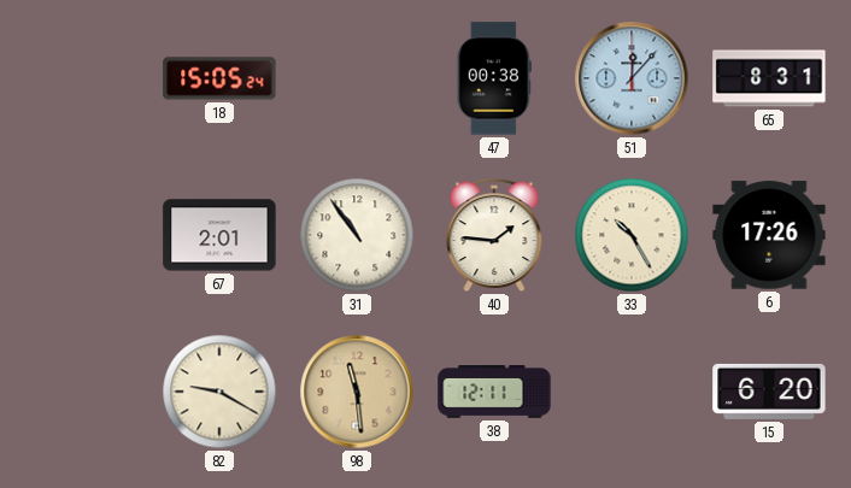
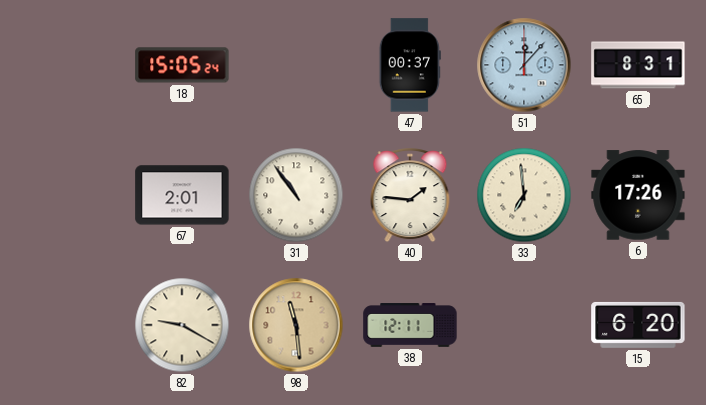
47: 00:38 -> 00:37 (410, 65)
33: 10:25 -> 6:59 (524, 195)
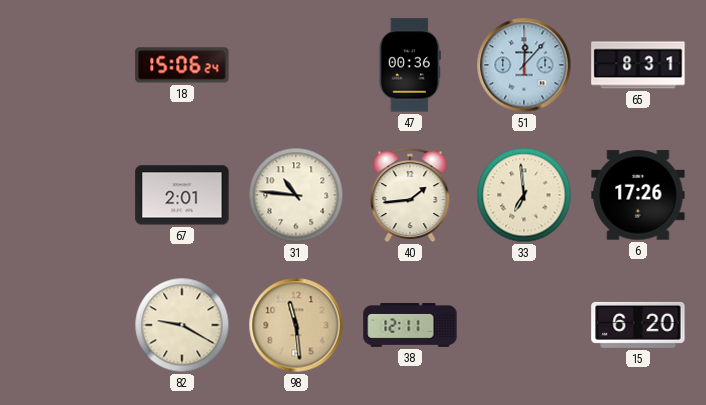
18: 15:05 -> 15:06 (182, 65)
47: 00:37 -> 00:36 (410, 65)
31: 10:54 -> 10:46 (296, 195)
40: 1:46 -> 1:44 (410, 196)
